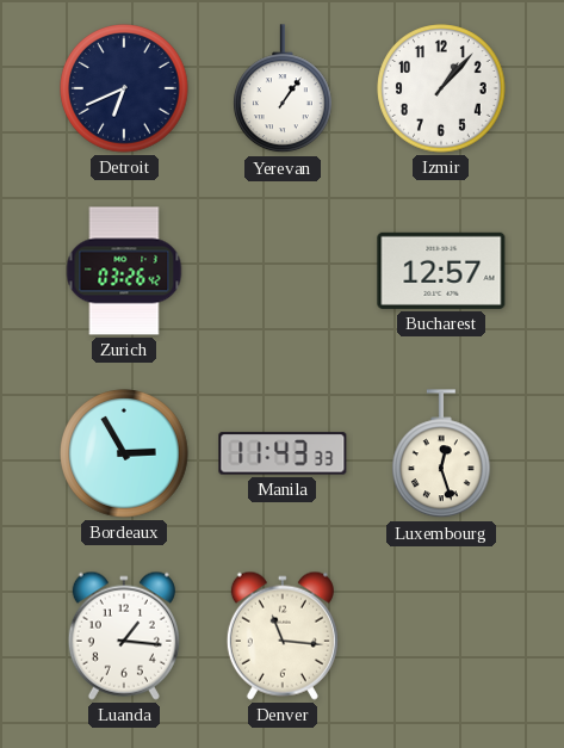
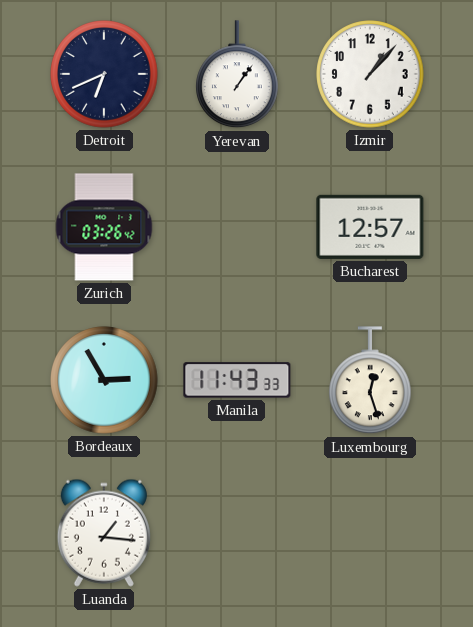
Denver: 11:16 -> none (283, 636)
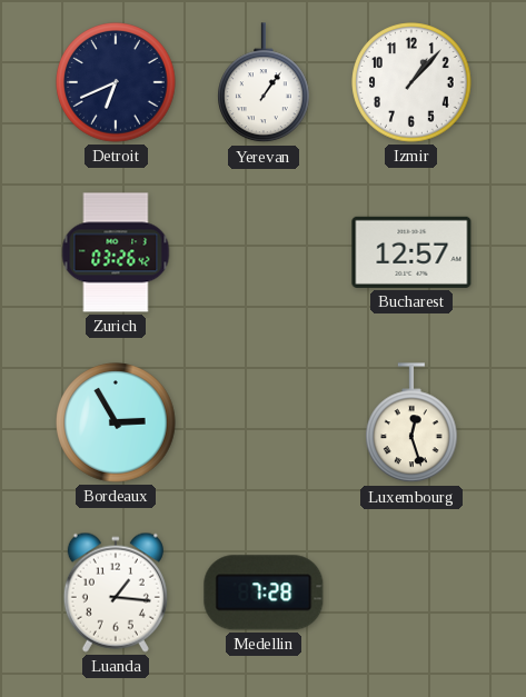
Manila: 11:43 -> none (237, 380)
Medellin: none -> 7:28 (264, 593)
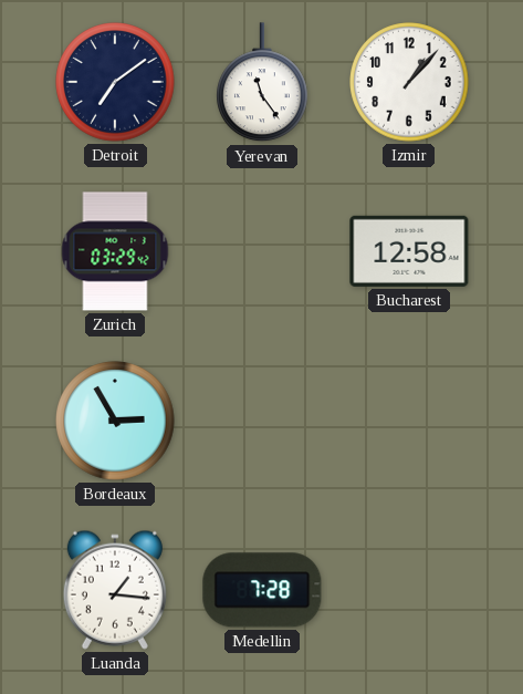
Detroit: 6:41 -> 7:09 (115, 82)
Yerevan: 1:06 -> 11:24 (263, 83)
Zurich: 03:26 -> 03:29 (115, 251)
Bucharest: 12:57 -> 12:58 (409, 251)
Luxembourg: 12:27 -> none (413, 424)
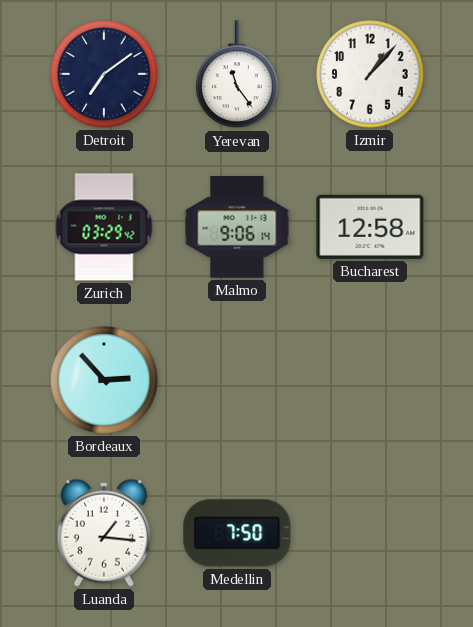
Malmo: none -> 9:06 (237, 227)
Bordeaux: 2:55 -> 2:53 (104, 380)
Medellin: 7:28 -> 7:50 (237, 533)
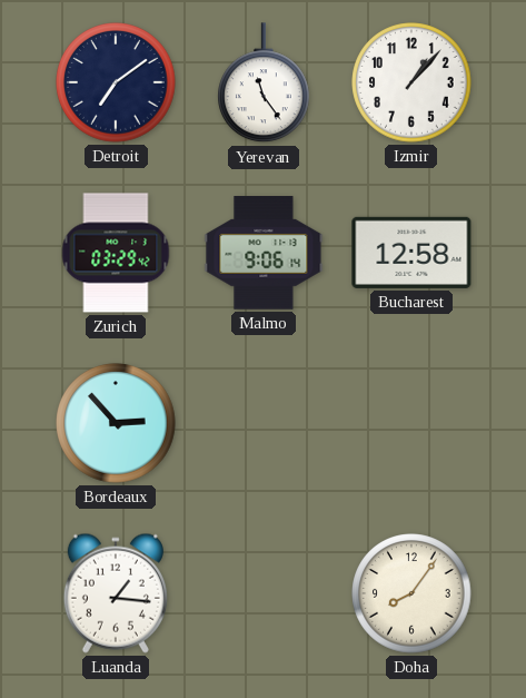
Medellin: 7:50 -> none (237, 533)
Doha: none -> 8:06 (411, 593)
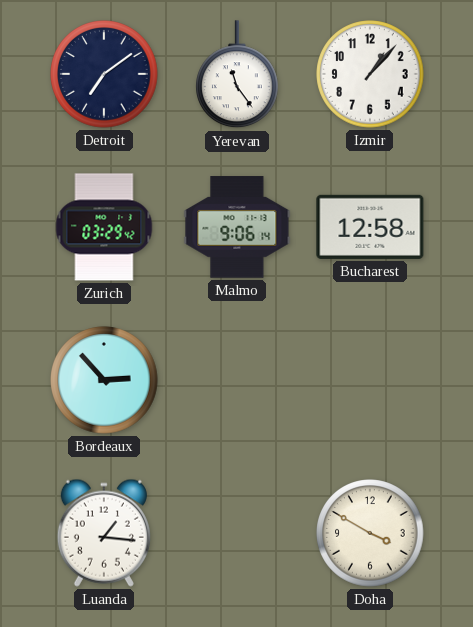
Doha: 8:06 -> 3:50 (370, 533)
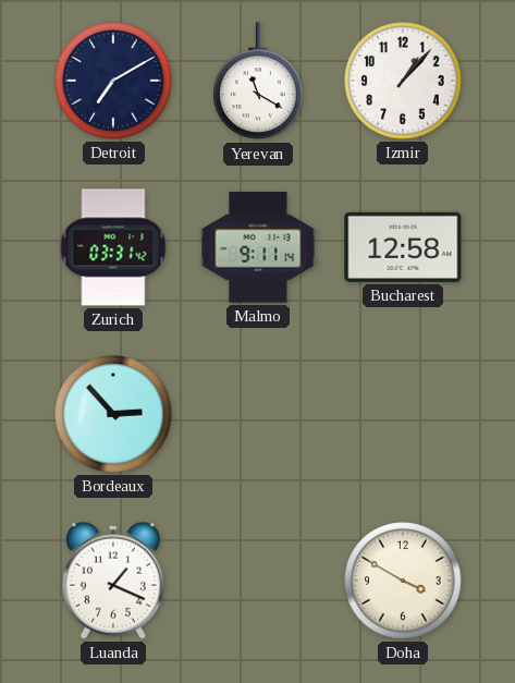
Detroit: 7:09 -> 7:10 (113, 81)
Yerevan: 11:24 -> 11:20 (259, 82)
Zurich: 03:29 -> 03:31 (113, 247)
Malmo: 9:06 -> 9:11 (258, 247)
Luanda: 1:16 -> 1:19 (113, 581)
